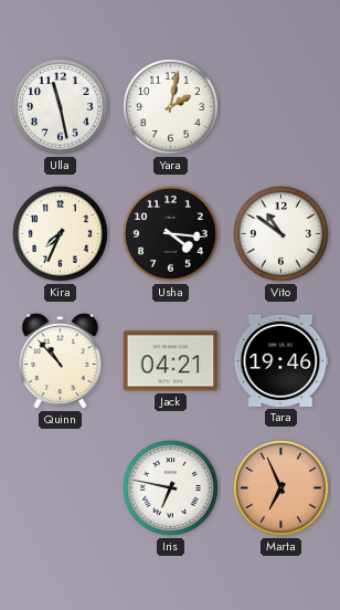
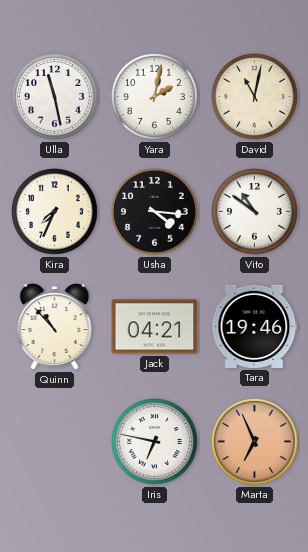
David: none -> 11:02 (255, 97)
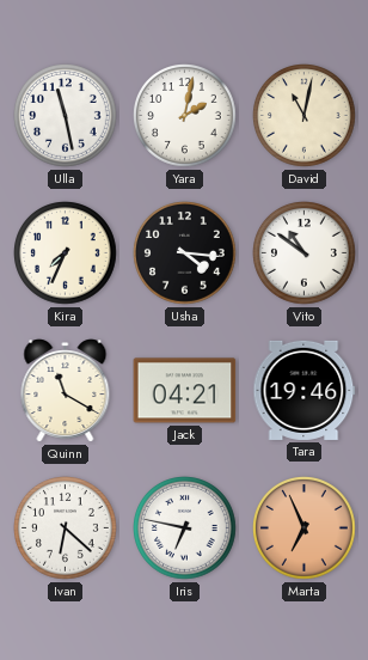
Quinn: 10:53 -> 11:20 (66, 391)
Ivan: none -> 6:22 (66, 528)
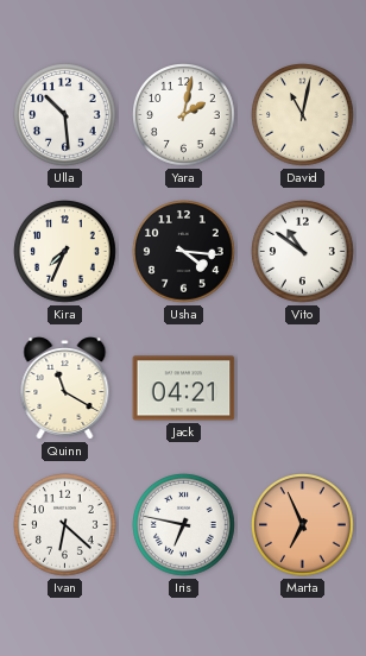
Ulla: 11:28 -> 10:29 (65, 115)
Tara: 19:46 -> none (305, 390)
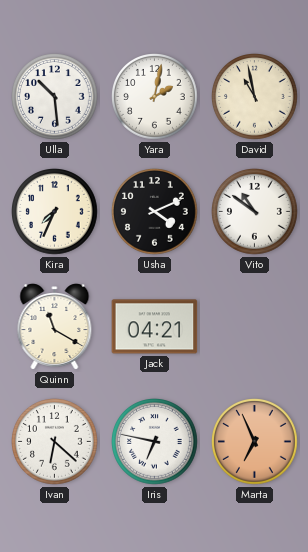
David: 11:02 -> 10:58 (255, 97)
Usha: 4:16 -> 4:11 (155, 212)
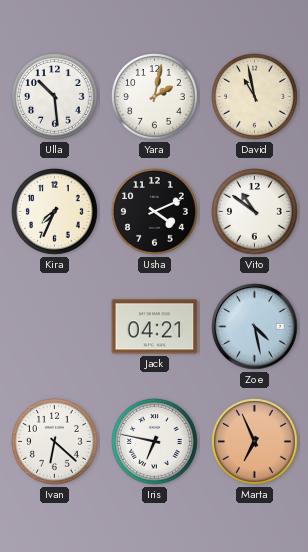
Quinn: 11:20 -> none (55, 327)
Zoe: none -> 4:28 (255, 327)
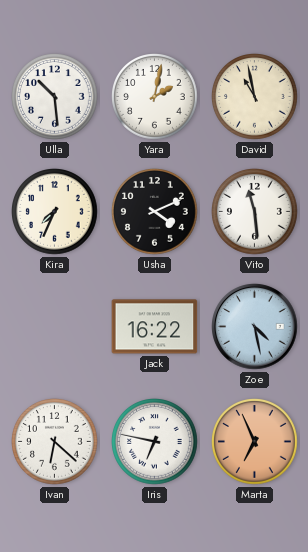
Vito: 10:51 -> 11:29 (255, 212)
Jack: 04:21 -> 16:22 (155, 327)
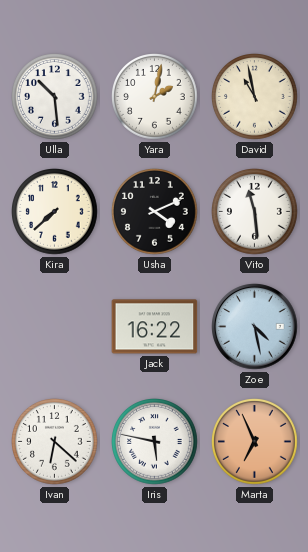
Kira: 7:34 -> 7:38 (55, 212)
Iris: 6:47 -> 5:47 (155, 442)
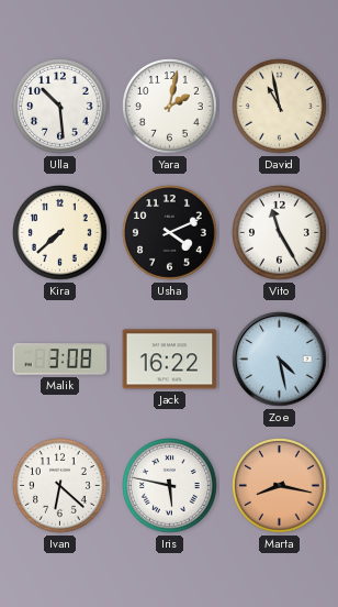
Vito: 11:29 -> 11:25 (280, 233)
Malik: none -> 3:08 (60, 360)
Marta: 6:56 -> 8:17 (280, 486)
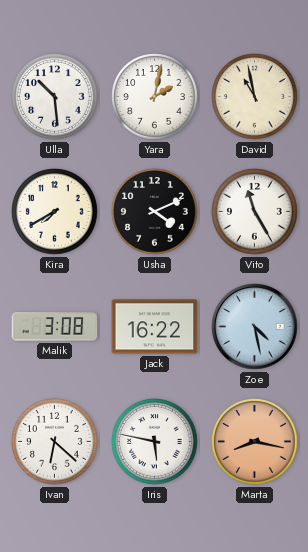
Kira: 7:38 -> 7:40 (55, 212)
